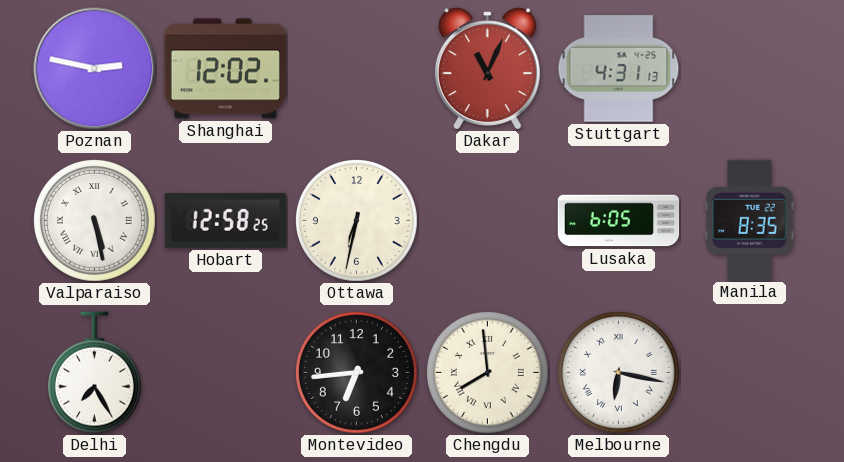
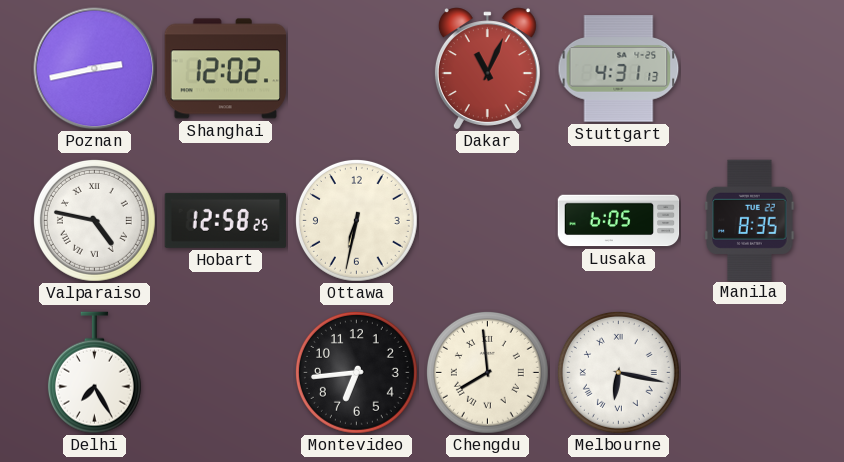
Poznan: 2:47 -> 2:43 (95, 69)
Valparaiso: 5:28 -> 4:47 (94, 220)
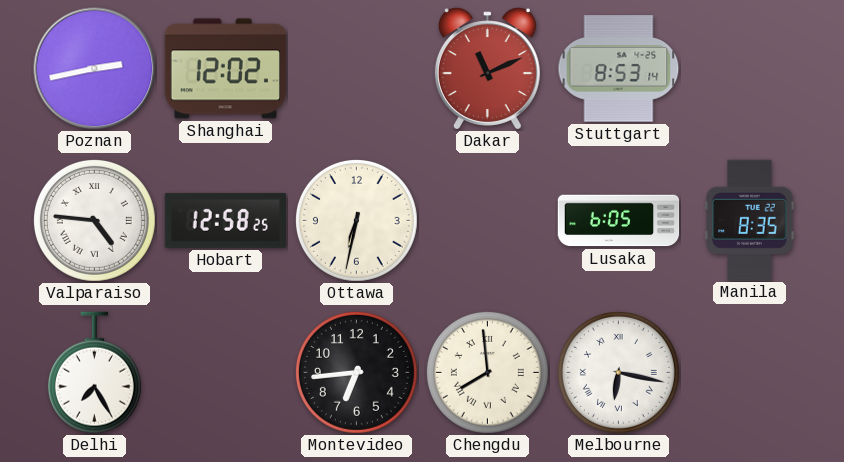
Dakar: 11:04 -> 11:11 (487, 69)
Stuttgart: 4:31 -> 8:53 (619, 69)
Valparaiso: 4:47 -> 4:46 (94, 220)
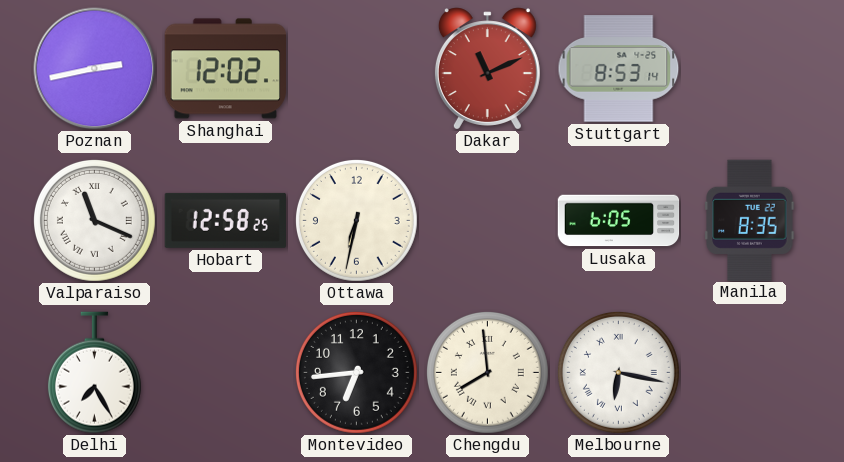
Valparaiso: 4:46 -> 11:19 (94, 220)
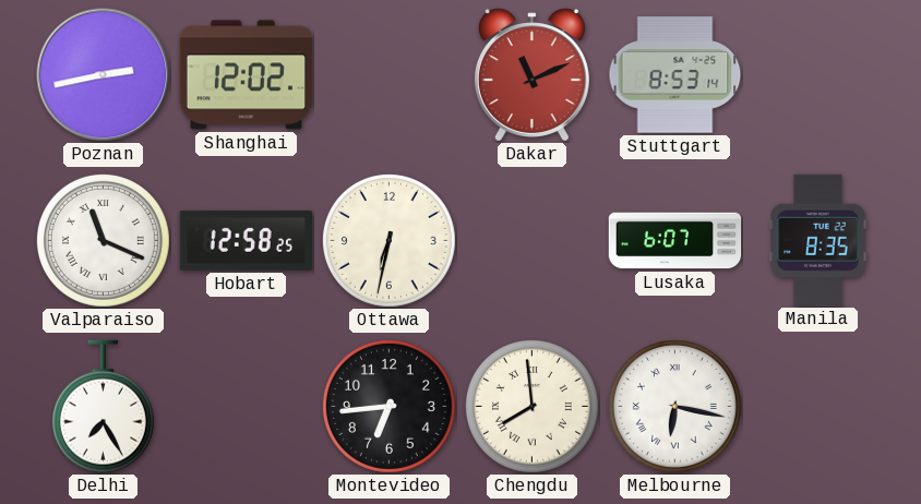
Lusaka: 6:05 -> 6:07 (675, 241)
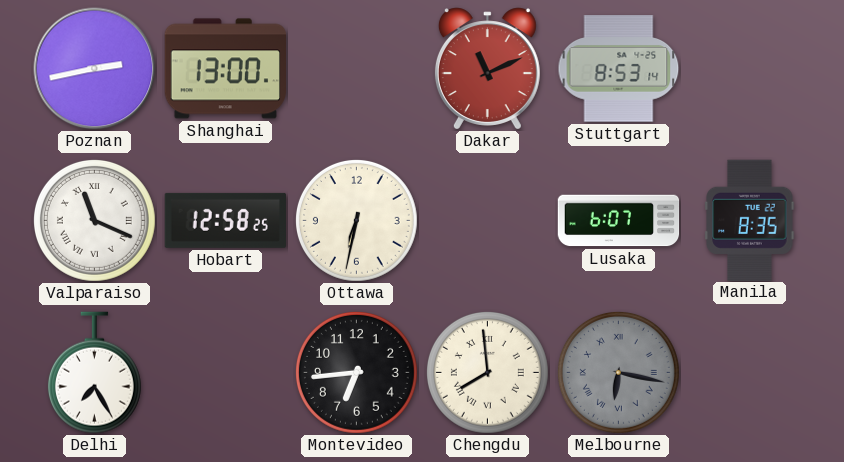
Shanghai: 12:02 -> 13:00 (225, 69)
Melbourne dial: white -> grey (618, 372)
